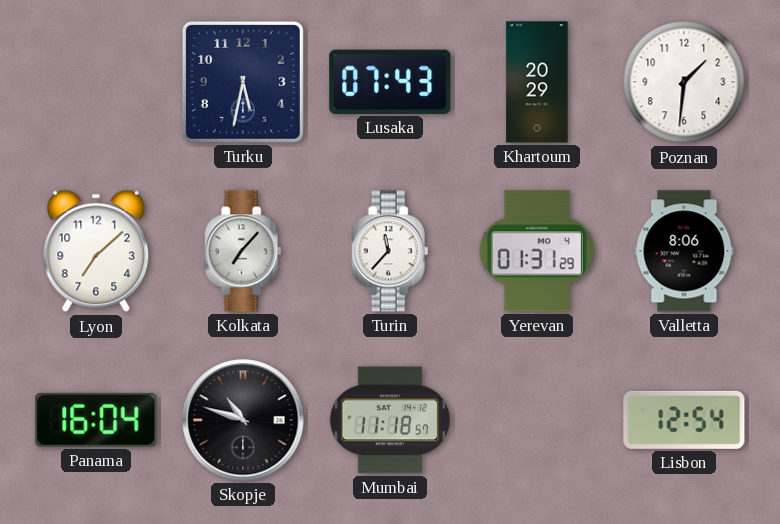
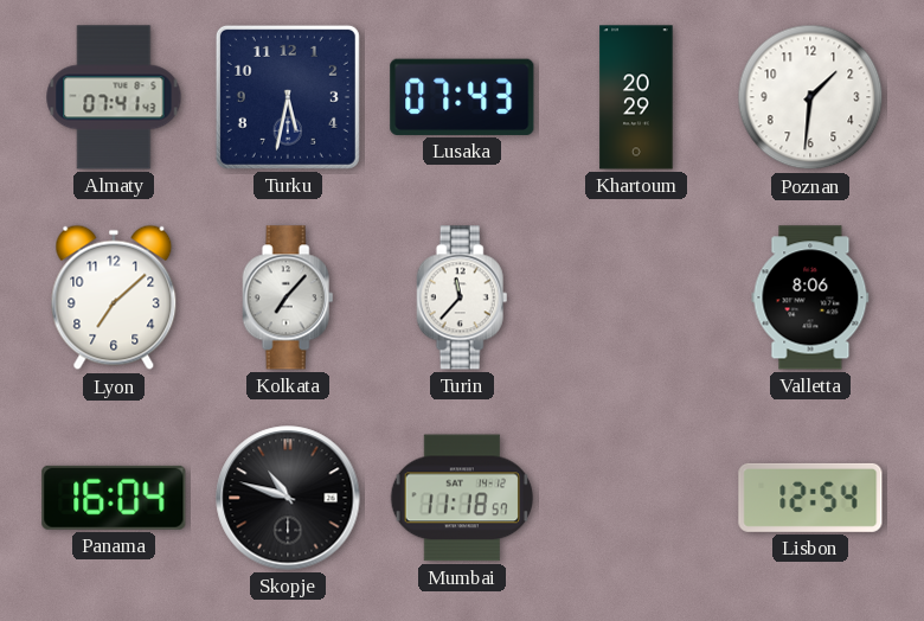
Almaty: none -> 07:41 (114, 97)
Yerevan: 01:31 -> none (537, 251)
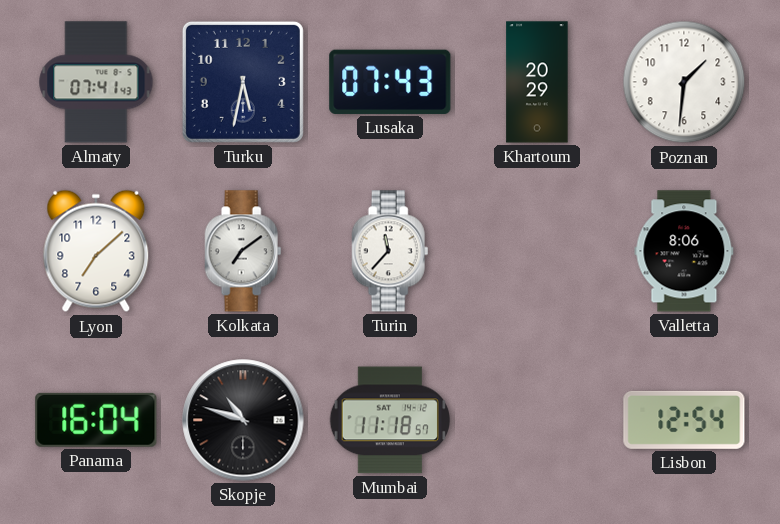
Kolkata: 7:07 -> 7:09 (243, 251)
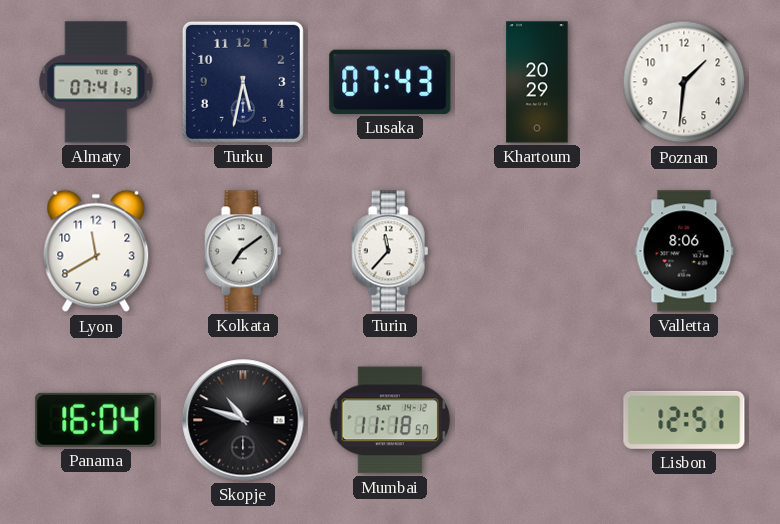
Lyon: 7:08 -> 11:40 (96, 251)
Lisbon: 12:54 -> 12:51 (684, 420)
